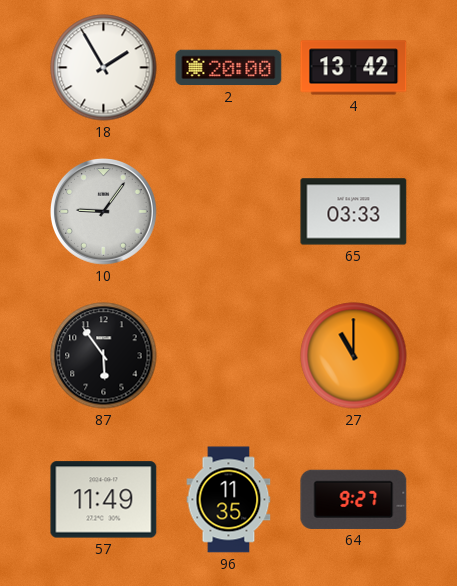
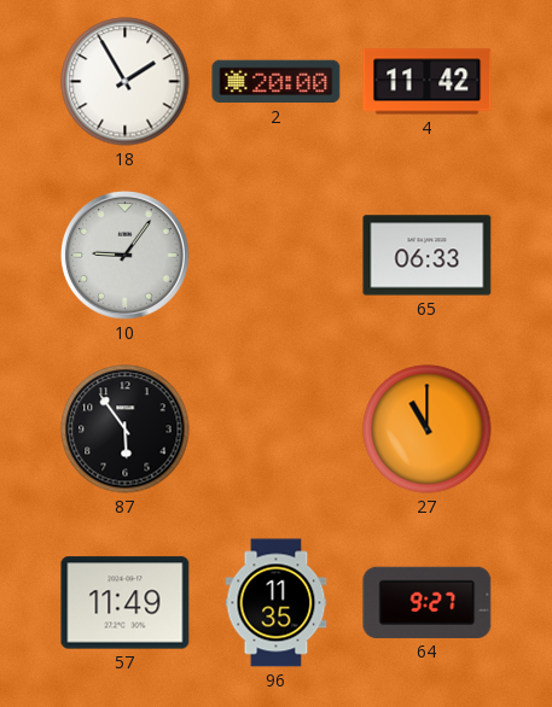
4: 13:42 -> 11:42 (428, 82)
65: 03:33 -> 06:33 (428, 256)
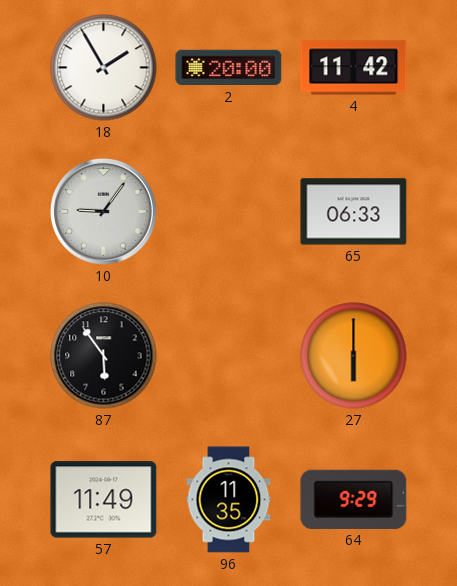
27: 11:00 -> 6:00 (354, 356)
64: 9:27 -> 9:29 (354, 499)
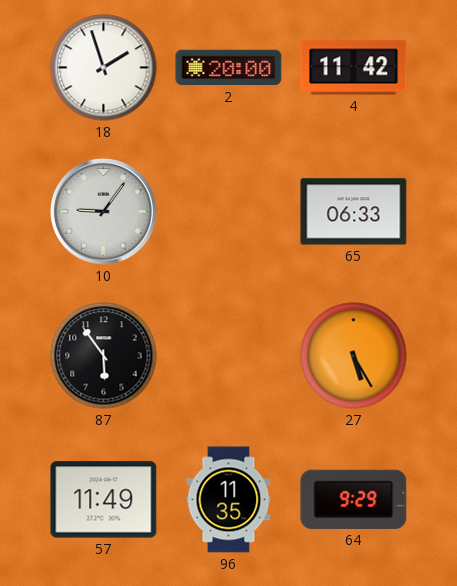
18: 1:55 -> 1:57 (104, 68)
27: 6:00 -> 5:25 (354, 356)
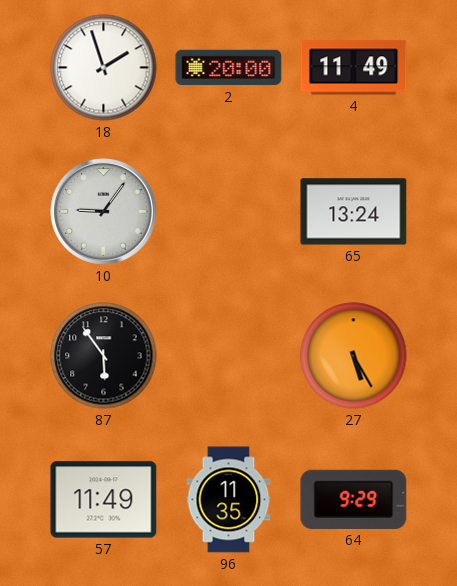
4: 11:42 -> 11:49 (354, 68)
65: 06:33 -> 13:24 (354, 212)
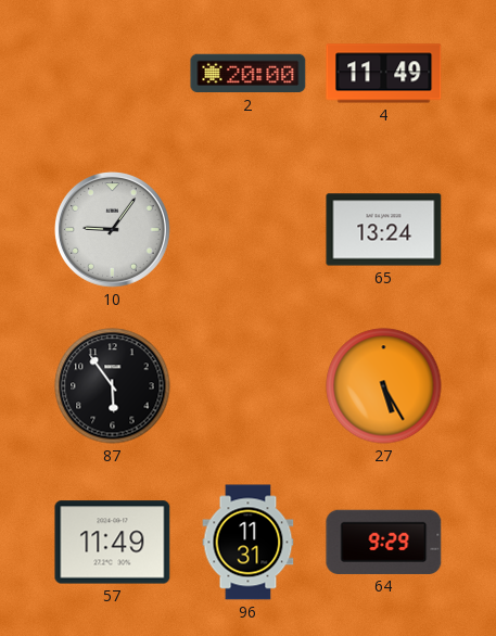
18: 1:57 -> none (104, 68)
96: 11:35 -> 11:31 (249, 543)
